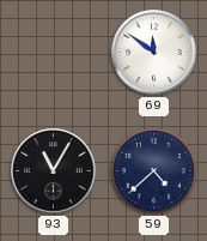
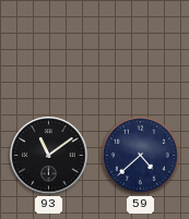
69: 11:51 -> none (154, 53)
93: 11:05 -> 11:09 (49, 156)
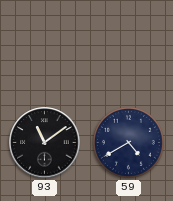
59: 4:38 -> 4:40 (128, 142)
